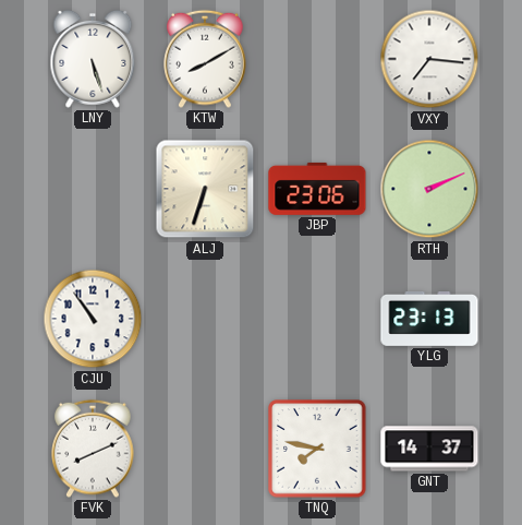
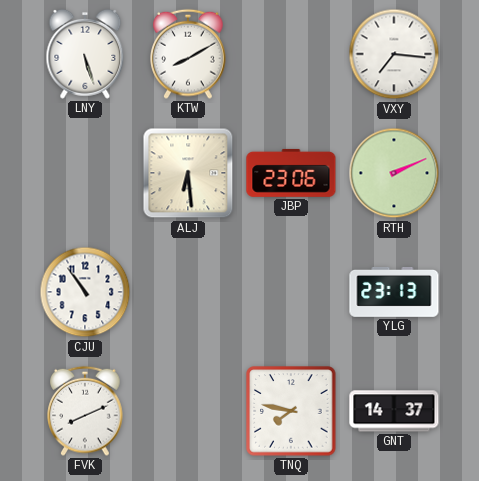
ALJ: 6:33 -> 6:29 (188, 173)
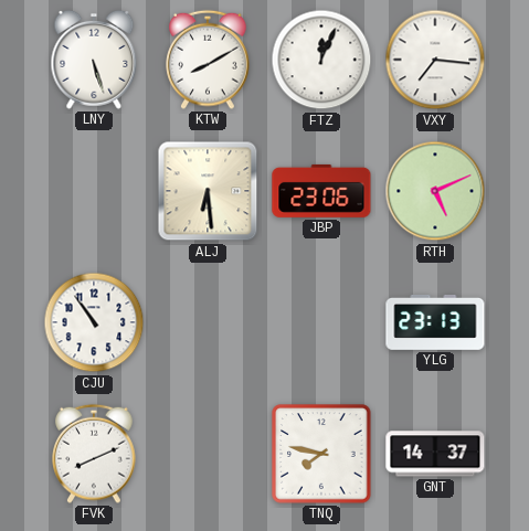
FTZ: none -> 12:04 (321, 60)
RTH: 2:11 -> 5:11 (435, 191)
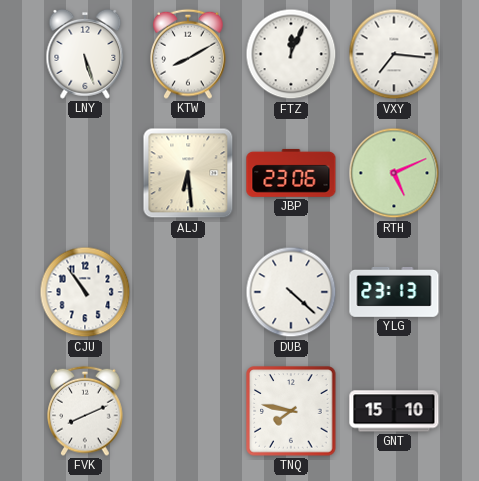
DUB: none -> 4:22 (291, 292)
GNT: 14:37 -> 15:10 (394, 411)
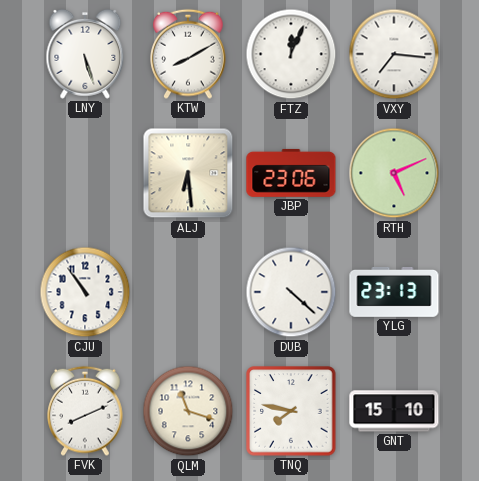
QLM: none -> 11:18 (188, 411)
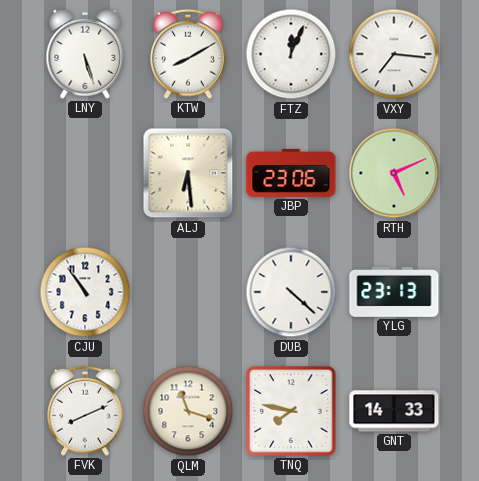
GNT: 15:10 -> 14:33 (394, 411)
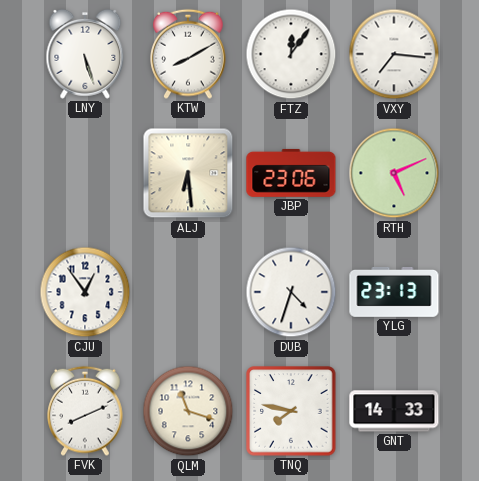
FTZ: 12:04 -> 12:06 (291, 54)
CJU: 10:54 -> 12:54 (85, 292)
DUB: 4:22 -> 4:33 (291, 292)
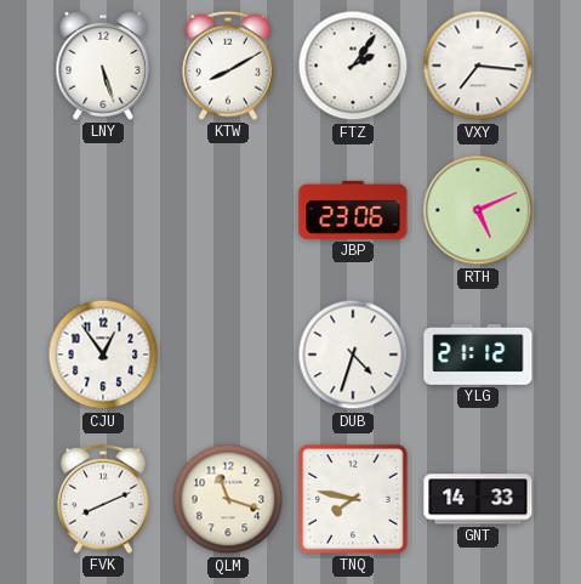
FTZ: 12:06 -> 2:06 (353, 66)
ALJ: 6:29 -> none (188, 173)
YLG: 23:13 -> 21:12 (478, 355)
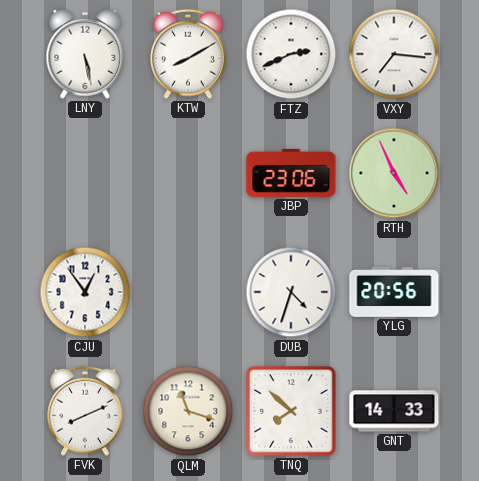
LNY: 5:27 -> 5:28 (85, 54)
FTZ: 2:06 -> 2:41 (291, 54)
RTH: 5:11 -> 4:56 (394, 173)
YLG: 21:12 -> 20:56 (394, 292)
TNQ: 7:47 -> 7:52 (291, 411)
